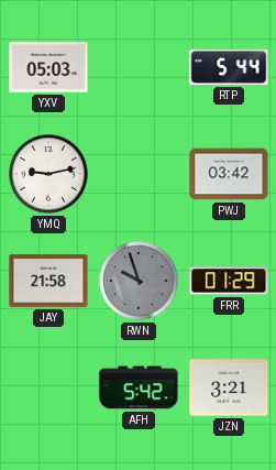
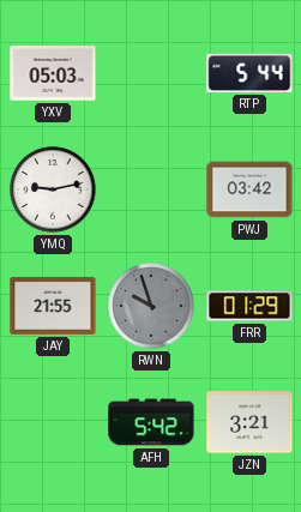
JAY: 21:58 -> 21:55 (53, 306)
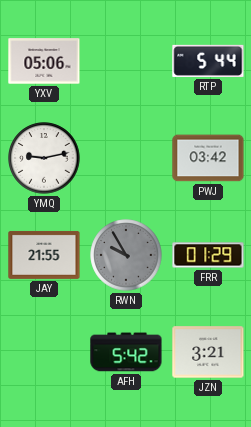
YXV: 05:03 -> 05:06 (44, 61)
RWN: 9:57 -> 9:55 (126, 255)
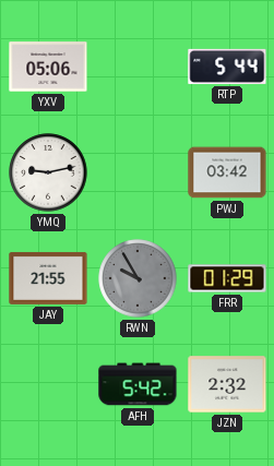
JZN: 3:21 -> 2:32 (227, 384)
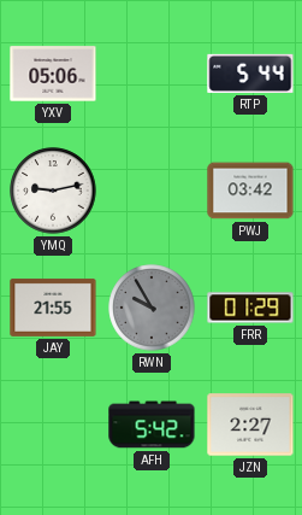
JZN: 2:32 -> 2:27 (250, 425)
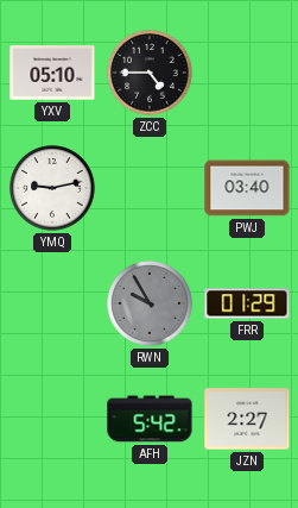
YXV: 05:06 -> 05:10 (52, 73)
ZCC: none -> 4:45 (150, 73)
RTP: 5:44 -> none (250, 74)
PWJ: 03:42 -> 03:40 (247, 188)
JAY: 21:55 -> none (53, 308)
